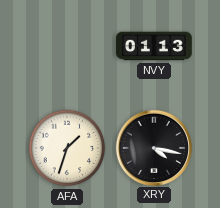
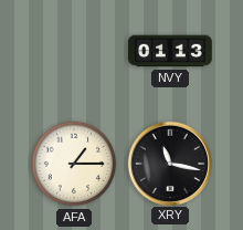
AFA: 1:33 -> 1:15 (74, 164)
XRY: 4:17 -> 11:17 (169, 163)
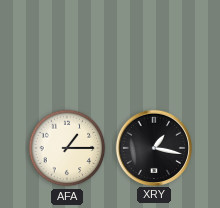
NVY: 01:13 -> none (170, 51)
XRY: 11:17 -> 1:17 (153, 147)
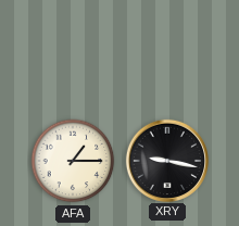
XRY: 1:17 -> 9:17 (166, 160)
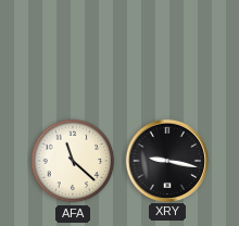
AFA: 1:15 -> 11:22 (73, 161)
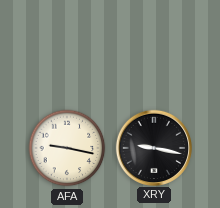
AFA: 11:22 -> 9:17 (67, 148)
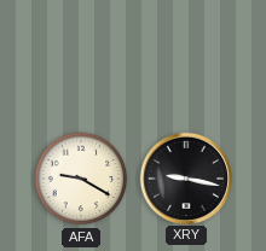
AFA: 9:17 -> 9:20 (81, 179)
